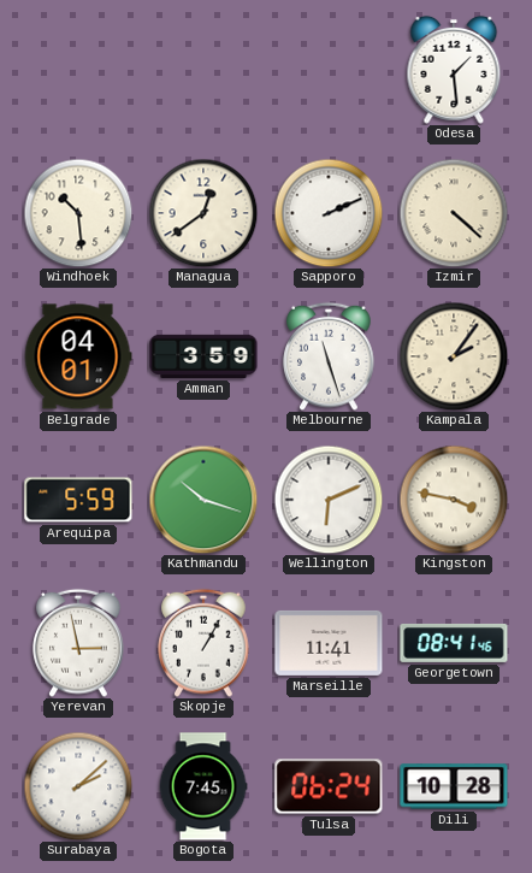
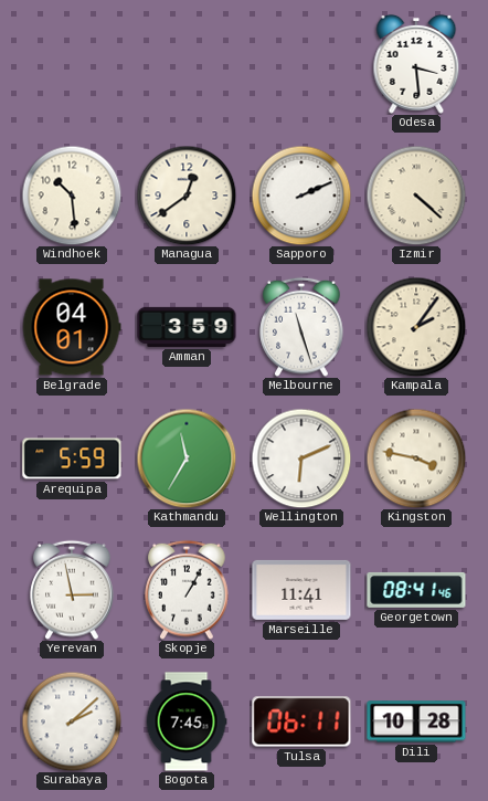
Odesa: 1:29 -> 3:29 (416, 64)
Kathmandu: 10:18 -> 11:35 (187, 459)
Tulsa: 06:24 -> 06:11 (301, 721)
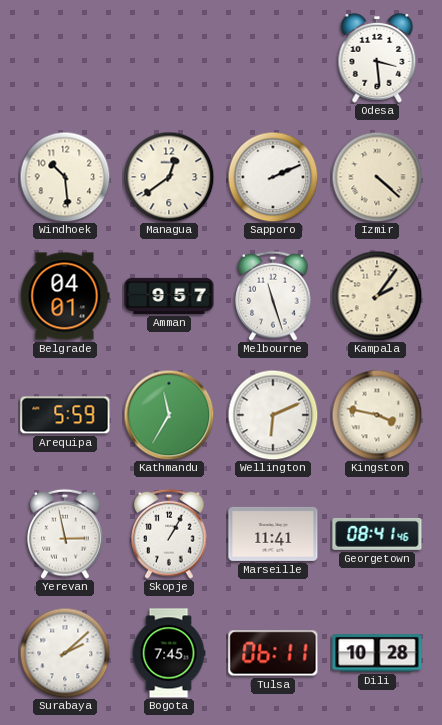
Amman: 3:59 -> 9:57 (169, 296)
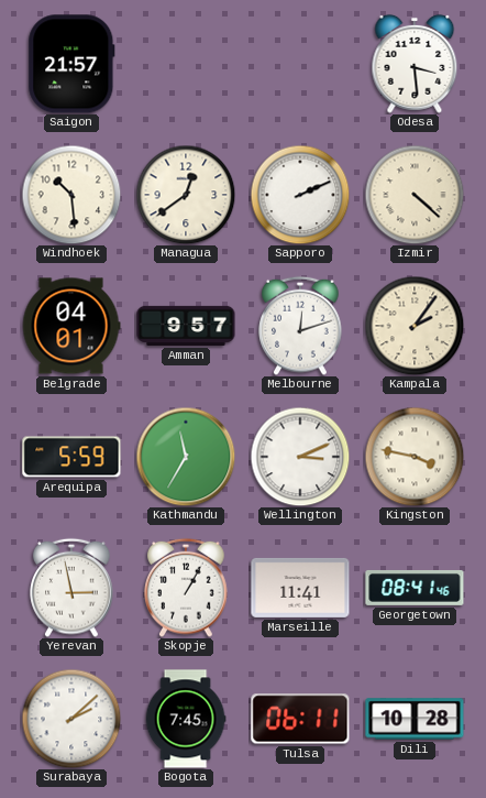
Saigon: none -> 21:57 (71, 64)
Melbourne: 11:27 -> 12:12 (300, 326)
Wellington: 6:11 -> 3:11 (300, 457)
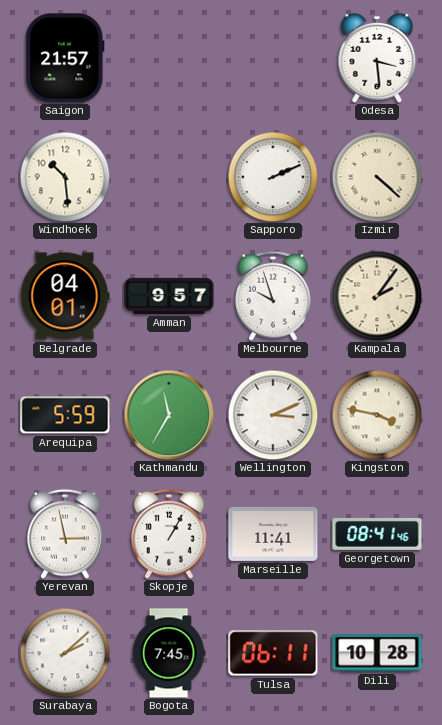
Managua: 12:39 -> none (186, 195)
Melbourne: 12:12 -> 9:57 (273, 296)
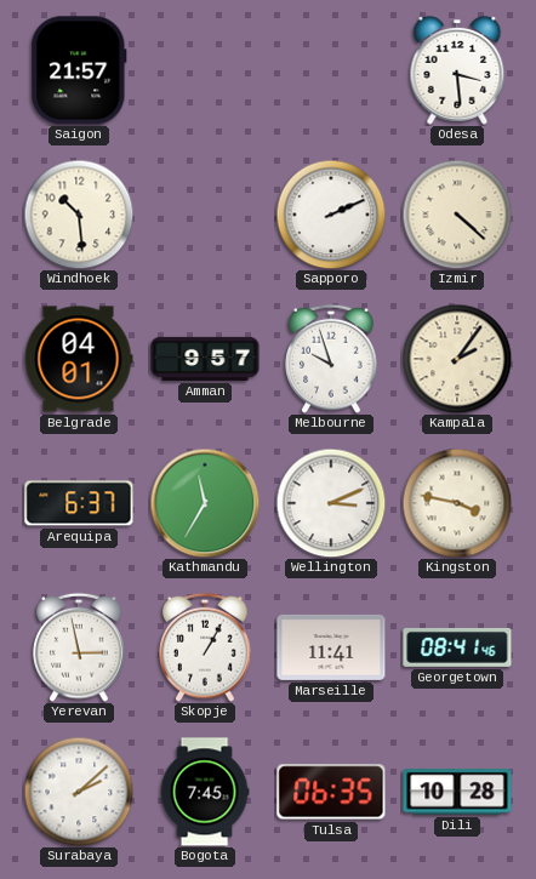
Arequipa: 5:59 -> 6:37 (79, 503)
Tulsa: 06:11 -> 06:35 (331, 792)
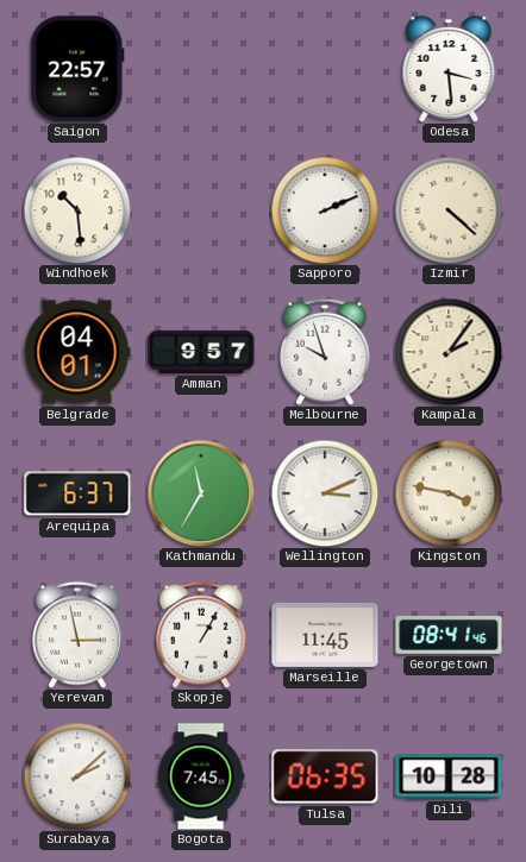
Saigon: 21:57 -> 22:57 (77, 69)
Marseille: 11:41 -> 11:45 (325, 635)
